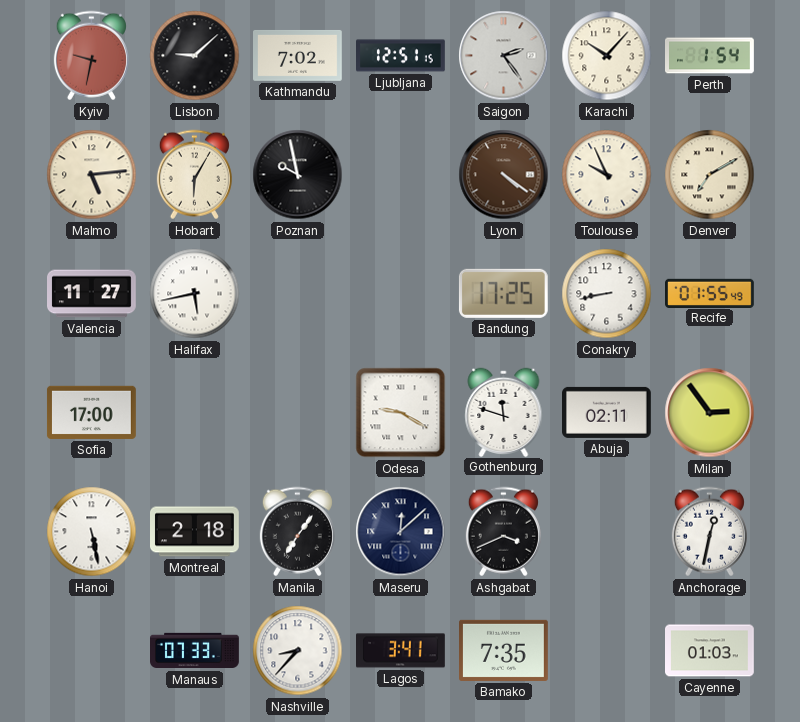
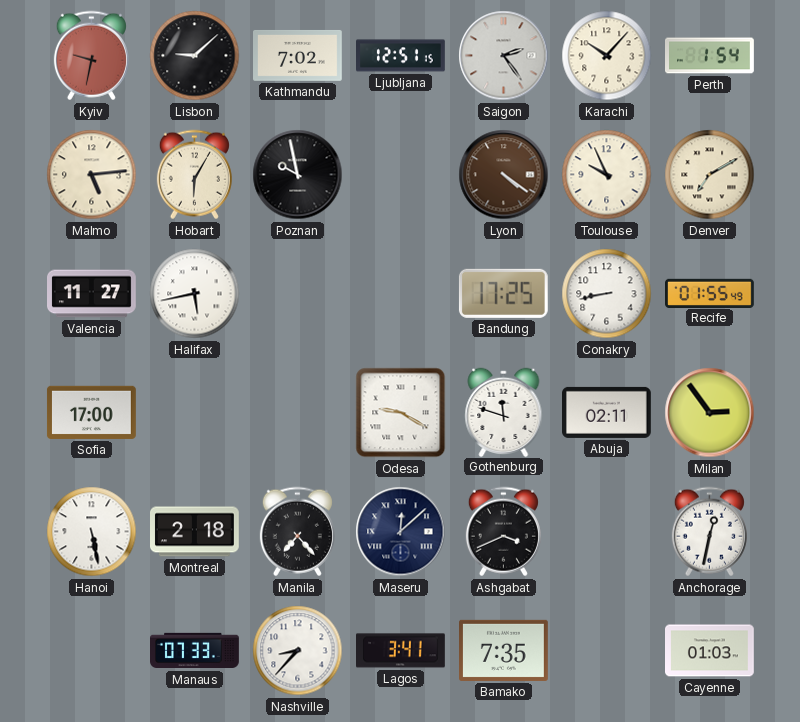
Manila: 7:06 -> 7:23 (297, 532)
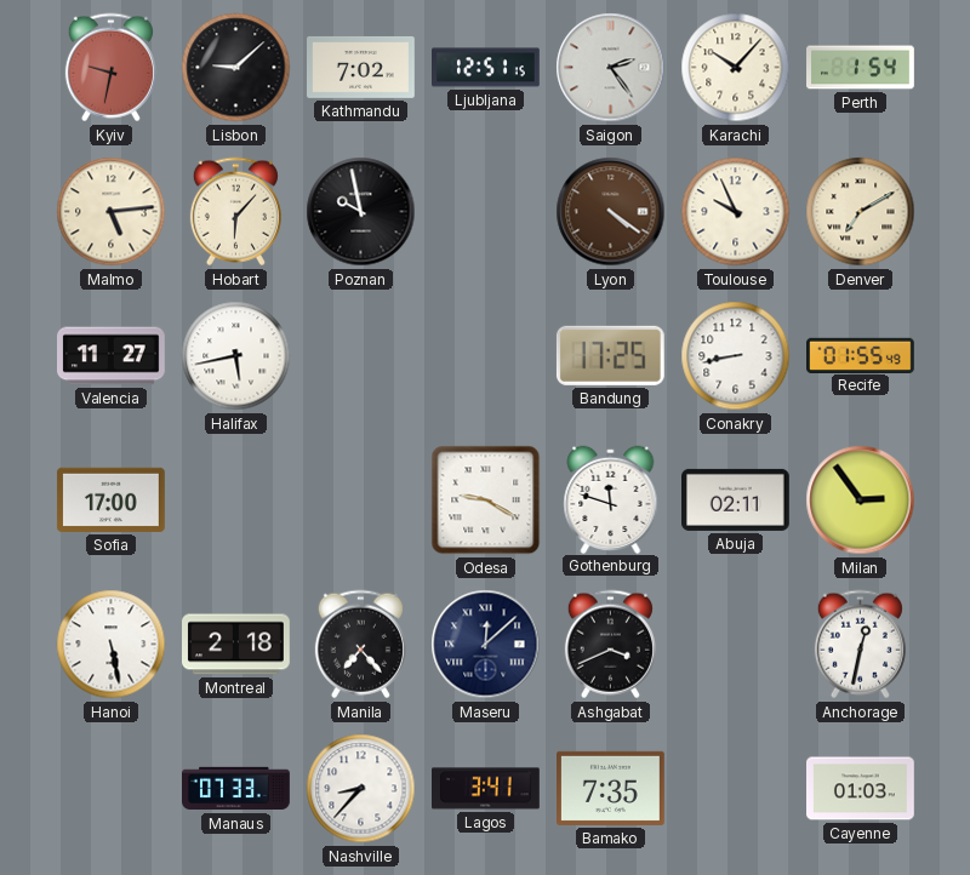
Hobart: 6:05 -> 6:07 (235, 212)
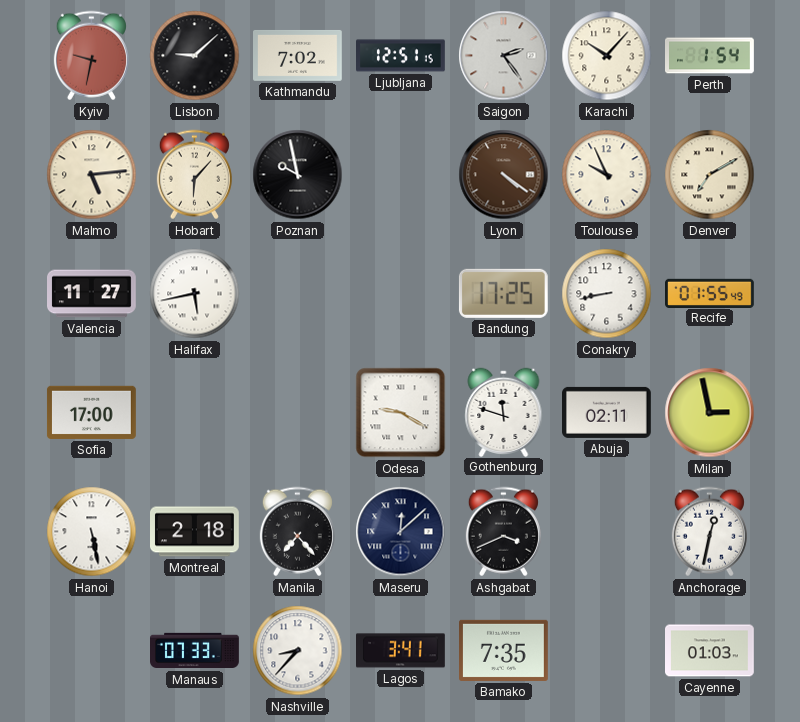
Milan: 2:54 -> 2:58 (710, 413)
